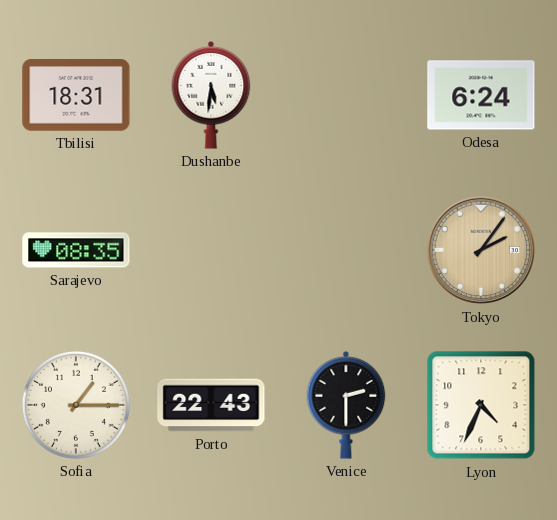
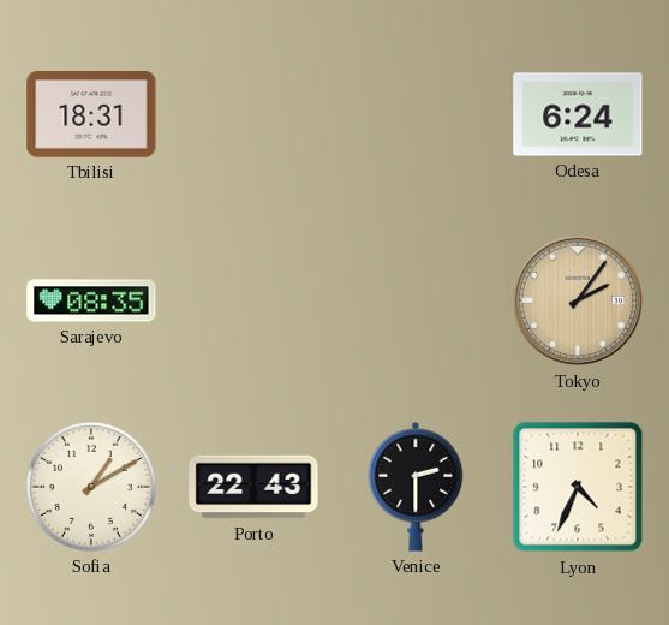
Dushanbe: 5:31 -> none (211, 96)
Sofia: 1:15 -> 1:10 (91, 487)
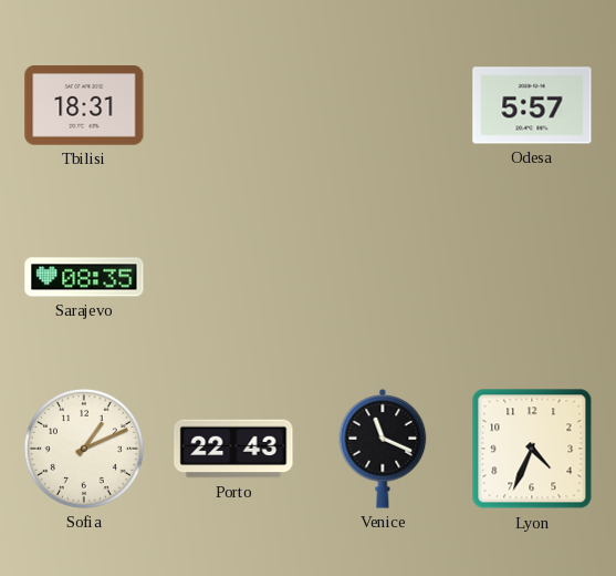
Odesa: 6:24 -> 5:57 (532, 105)
Tokyo: 2:06 -> none (578, 300)
Sofia: 1:10 -> 1:11 (84, 449)
Venice: 2:30 -> 11:19 (383, 450)
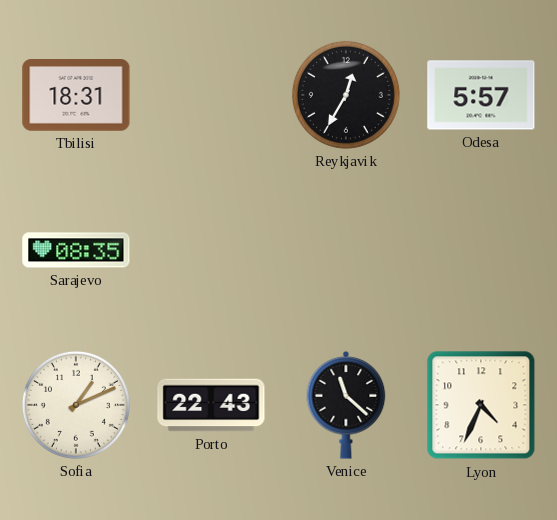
Reykjavik: none -> 12:35 (346, 95)
Venice: 11:19 -> 11:22 (346, 406)
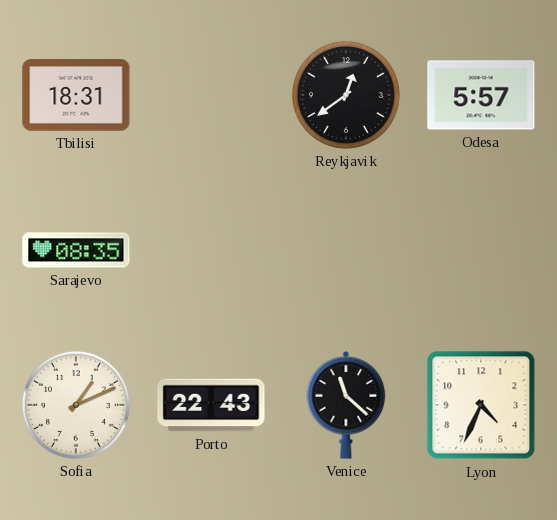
Reykjavik: 12:35 -> 12:39 (346, 95)
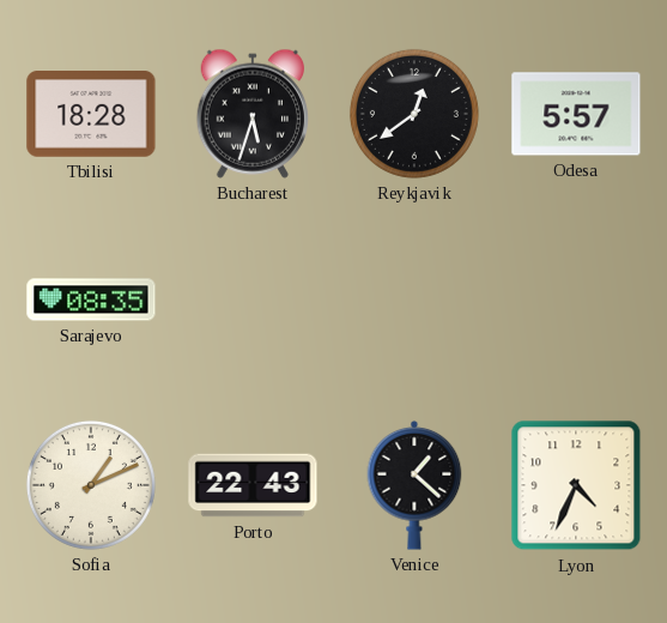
Tbilisi: 18:31 -> 18:28 (91, 114)
Bucharest: none -> 5:33 (253, 114)
Venice: 11:22 -> 1:22 (414, 486)
